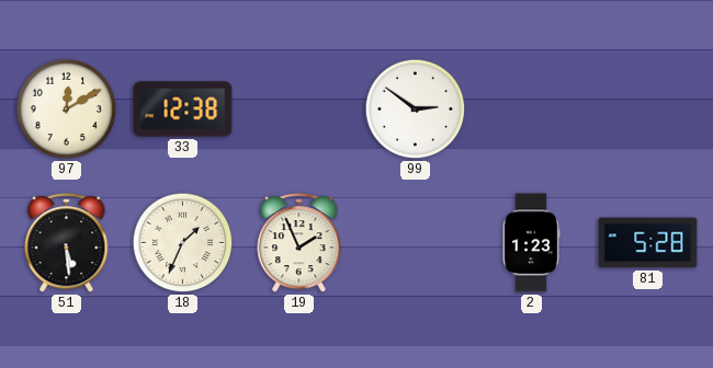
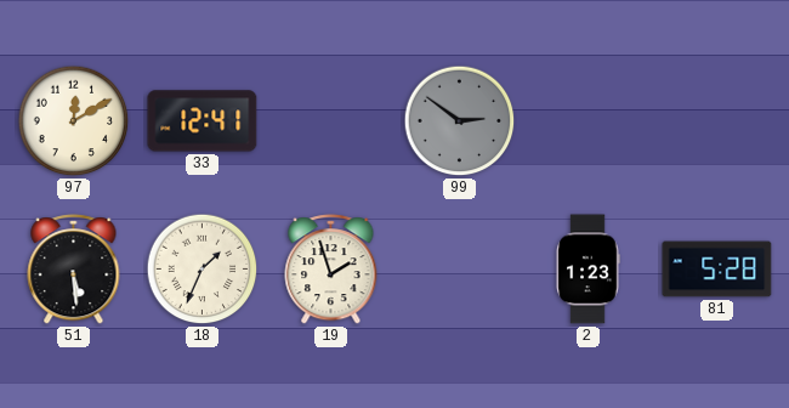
33: 12:38 -> 12:41 (203, 121)
99 dial: white -> grey (460, 121)
19: 1:56 -> 1:57 (331, 270)
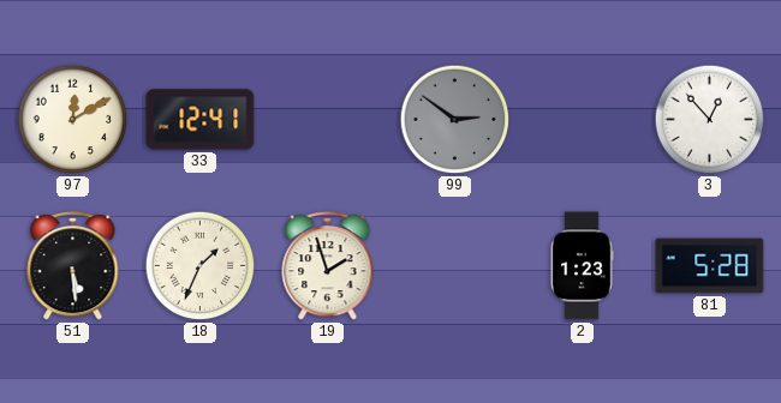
3: none -> 12:53 (710, 120)
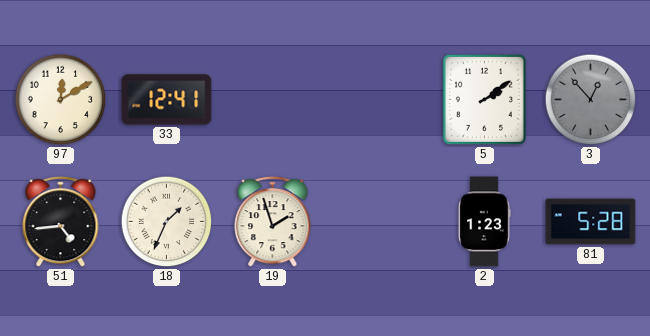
99: 2:51 -> none (455, 120)
5: none -> 2:09 (484, 99)
3 dial: white -> grey (591, 100)
51: 5:29 -> 4:44 (61, 222)
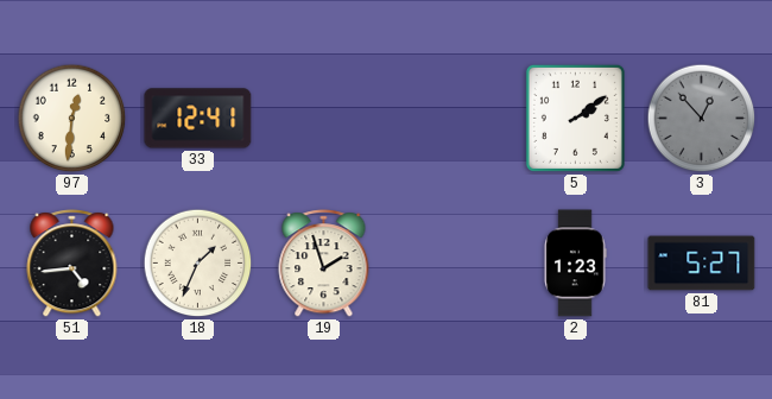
97: 12:10 -> 12:31 (72, 119)
81: 5:28 -> 5:27 (702, 264)
